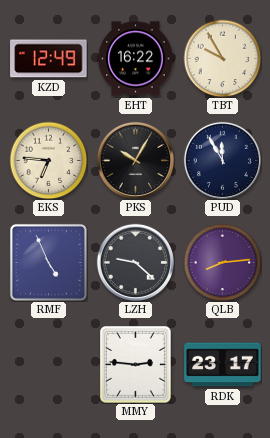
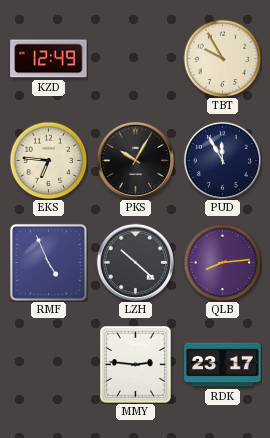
EHT: 16:22 -> none (136, 59)
LZH: 9:22 -> 10:22 (135, 262)
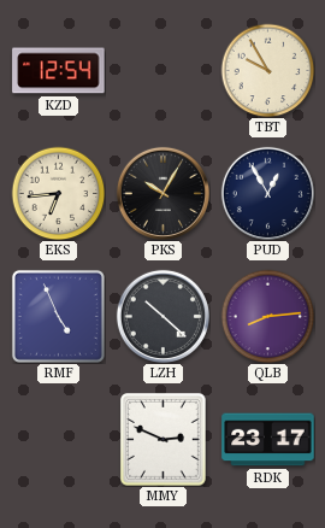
KZD: 12:49 -> 12:54 (59, 71)
EKS: 6:46 -> 6:44 (58, 193)
PUD: 11:55 -> 12:55 (267, 193)
MMY: 2:46 -> 2:49 (164, 440)
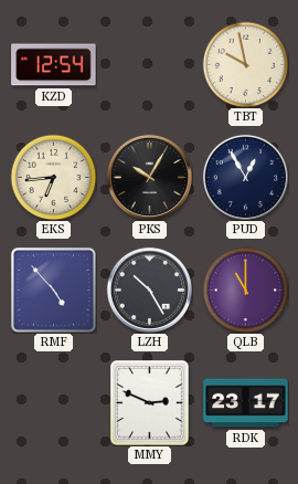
TBT: 9:55 -> 9:58 (245, 64)
RMF: 4:56 -> 4:53 (53, 290)
LZH: 10:22 -> 10:25 (149, 290)
QLB: 8:14 -> 11:00 (245, 290)
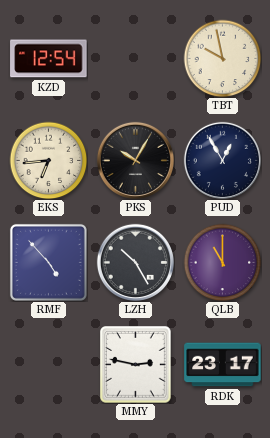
MMY: 2:49 -> 2:47 (136, 365)
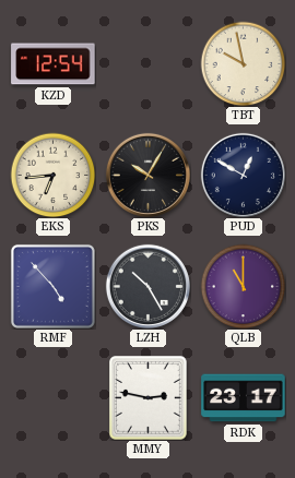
PUD: 12:55 -> 12:50 (243, 175)
